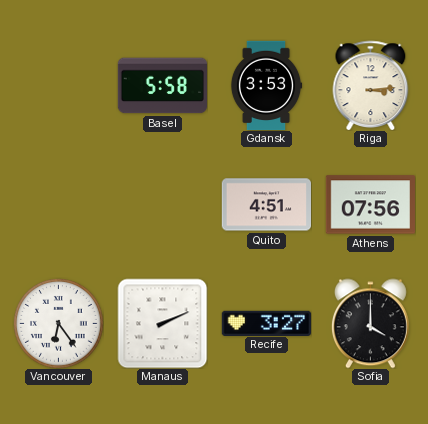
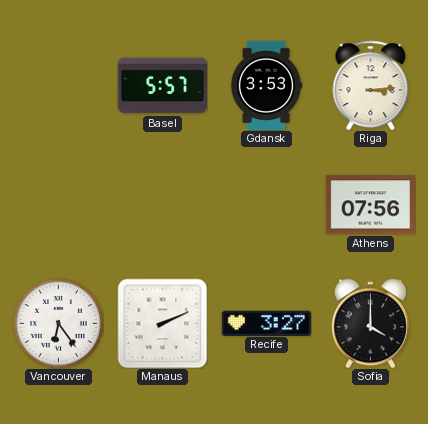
Basel: 5:58 -> 5:57 (162, 86)
Quito: 4:51 -> none (266, 205)
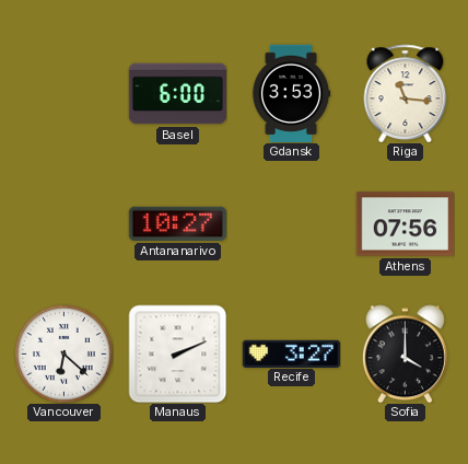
Basel: 5:57 -> 6:00 (177, 94)
Riga: 3:14 -> 11:16 (406, 93)
Antananarivo: none -> 10:27 (177, 223)
Vancouver: 6:24 -> 6:22 (63, 353)
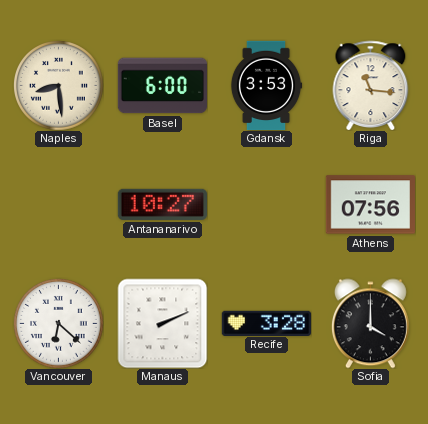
Naples: none -> 8:29 (58, 85)
Recife: 3:27 -> 3:28 (266, 323)
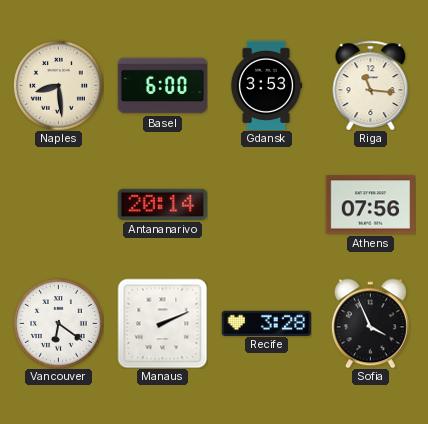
Antananarivo: 10:27 -> 20:14 (162, 204)
Vancouver: 6:22 -> 6:21 (58, 323)
Sofia: 4:00 -> 3:56 (370, 323)
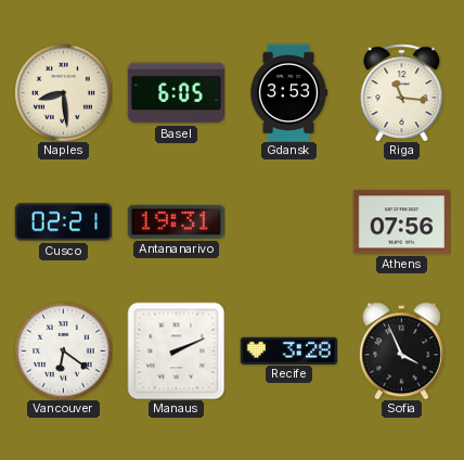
Basel: 6:00 -> 6:05 (176, 93)
Cusco: none -> 02:21 (63, 222)
Antananarivo: 20:14 -> 19:31 (176, 221)
